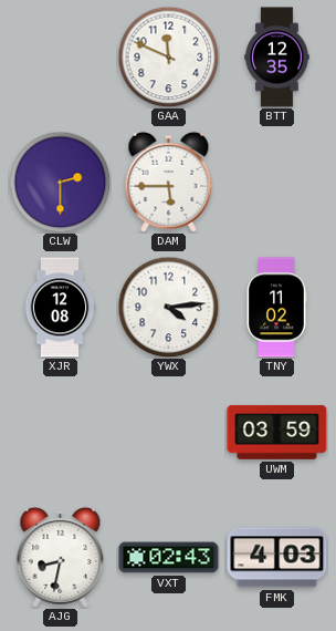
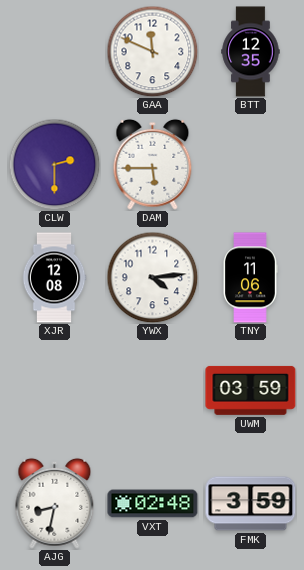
TNY: 11:02 -> 11:06 (250, 278)
VXT: 02:43 -> 02:48 (153, 504)
FMK: 4:03 -> 3:59 (251, 504)
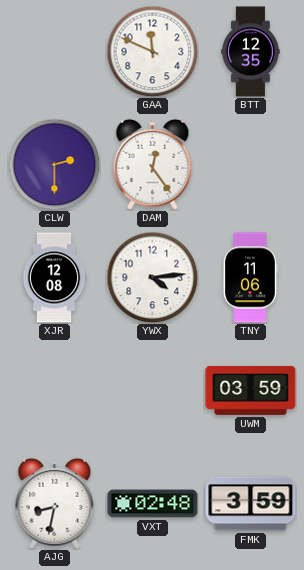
DAM: 5:45 -> 12:24 (153, 164)
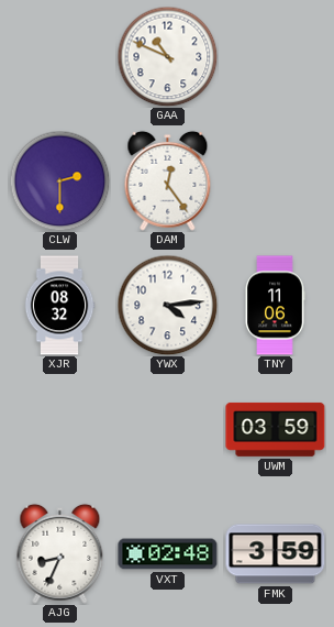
GAA: 11:49 -> 10:49 (167, 56)
BTT: 12:35 -> none (251, 52)
XJR: 12:08 -> 08:32 (59, 306)
AJG: 8:32 -> 8:34 (60, 553)
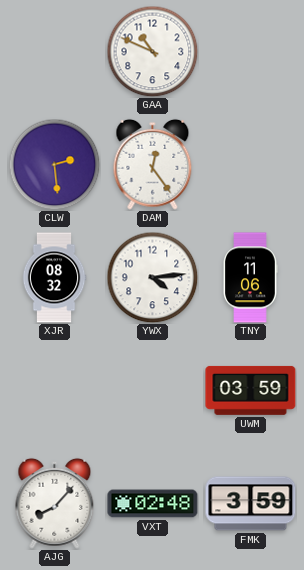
CLW: 2:30 -> 2:29 (54, 164)
AJG: 8:34 -> 8:07 (55, 503)
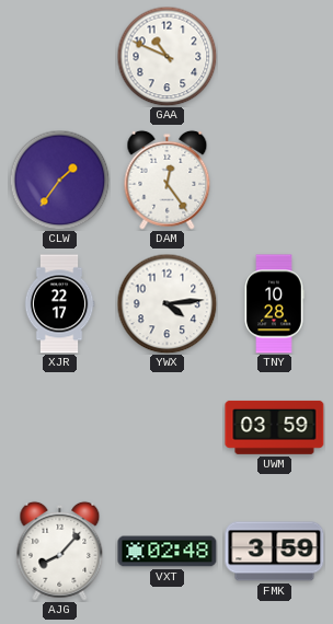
CLW: 2:29 -> 1:36 (59, 180)
XJR: 08:32 -> 22:17 (59, 304)
TNY: 11:06 -> 10:28 (274, 304)
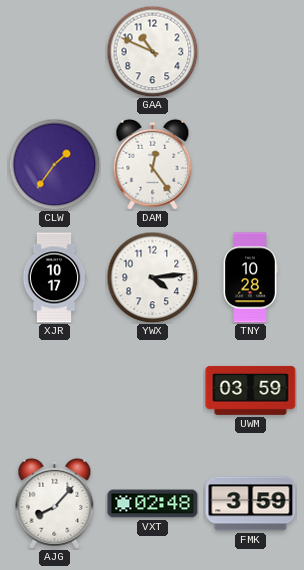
XJR: 22:17 -> 10:17 (54, 278)
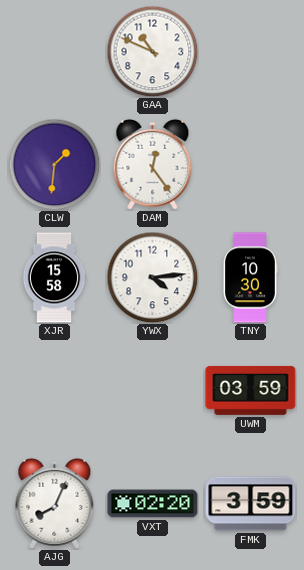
CLW: 1:36 -> 1:31 (54, 164)
XJR: 10:17 -> 15:58 (54, 278)
TNY: 10:28 -> 10:30 (250, 278)
AJG: 8:07 -> 8:04 (55, 503)
VXT: 02:48 -> 02:20 (153, 504)
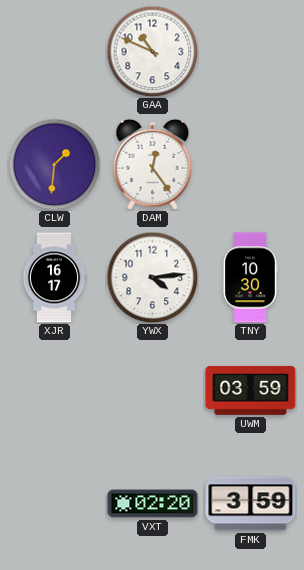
XJR: 15:58 -> 16:17 (54, 278)
AJG: 8:04 -> none (55, 503)
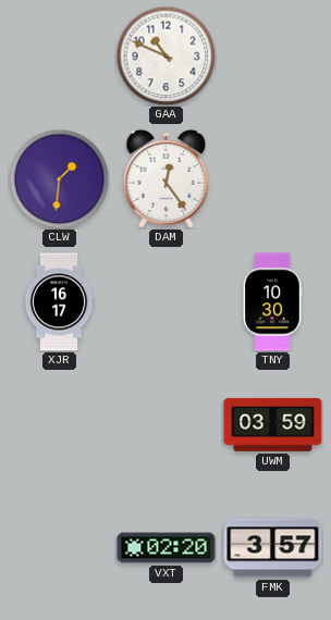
YWX: 4:14 -> none (152, 277)
FMK: 3:59 -> 3:57 (273, 548)
